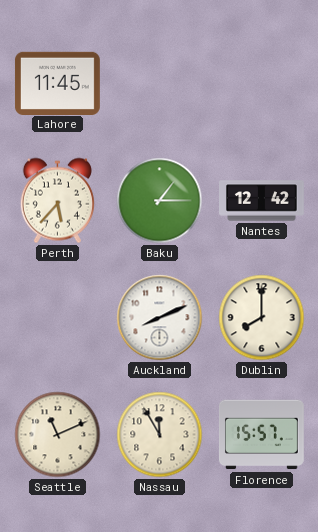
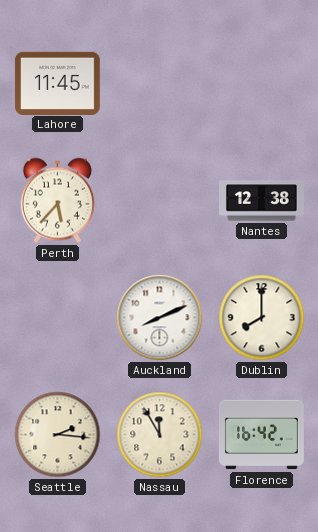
Baku: 1:15 -> none (160, 201)
Nantes: 12:42 -> 12:38 (262, 201)
Seattle: 11:11 -> 2:16 (58, 435)
Florence: 15:57 -> 16:42 (261, 435)
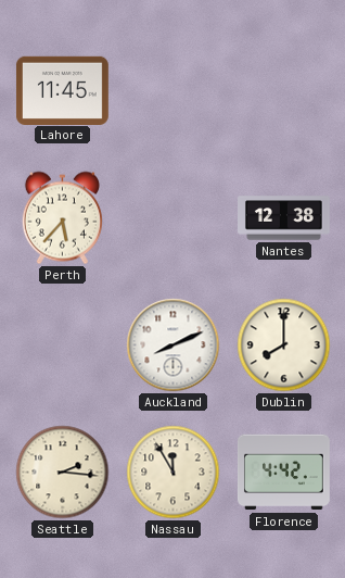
Florence: 16:42 -> 4:42 (283, 473)
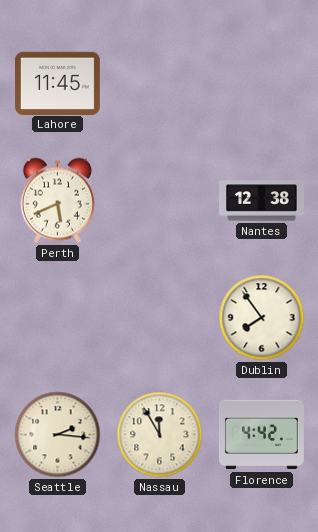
Perth: 5:37 -> 5:41 (57, 201)
Auckland: 8:11 -> none (174, 345)
Dublin: 8:00 -> 7:54 (262, 318)
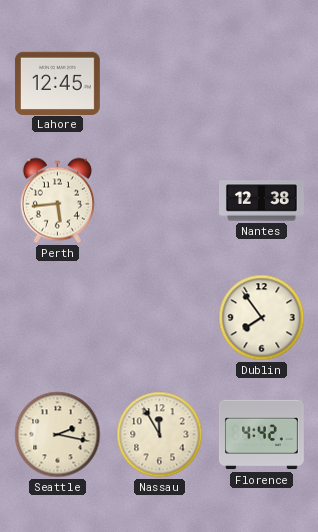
Lahore: 11:45 -> 12:45 (57, 83)
Perth: 5:41 -> 5:44 (57, 201)
Seattle: 2:16 -> 2:17 (58, 435)
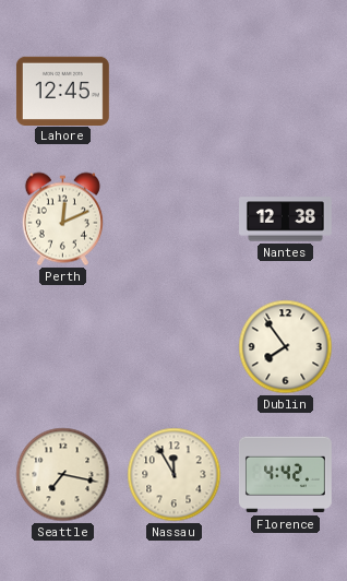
Perth: 5:44 -> 12:11 (62, 220)
Seattle: 2:17 -> 7:17 (63, 475)
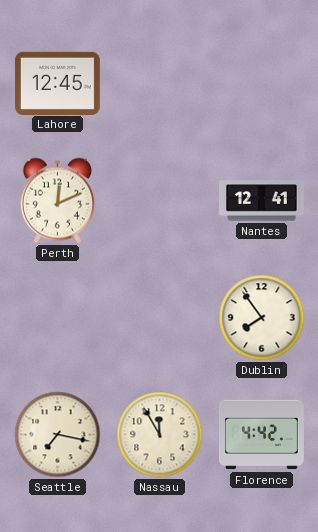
Nantes: 12:38 -> 12:41 (262, 201)
